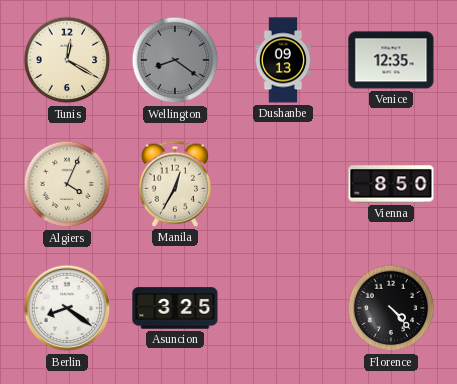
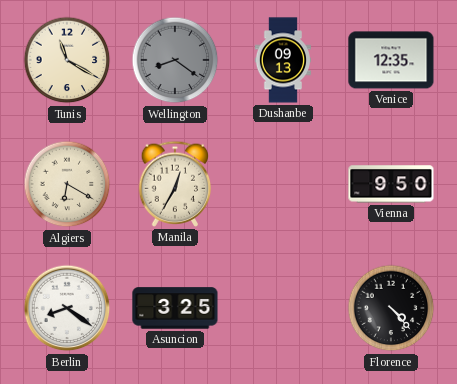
Tunis: 12:20 -> 11:20 (67, 60)
Algiers: 4:04 -> 6:20 (67, 184)
Vienna: 8:50 -> 9:50 (391, 184)
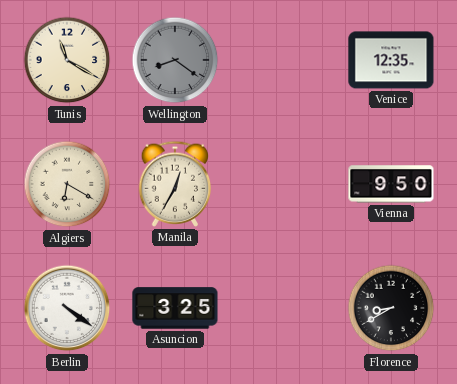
Dushanbe: 09:13 -> none (282, 60)
Berlin: 8:21 -> 4:21 (67, 308)
Florence: 4:23 -> 8:40 (391, 308)
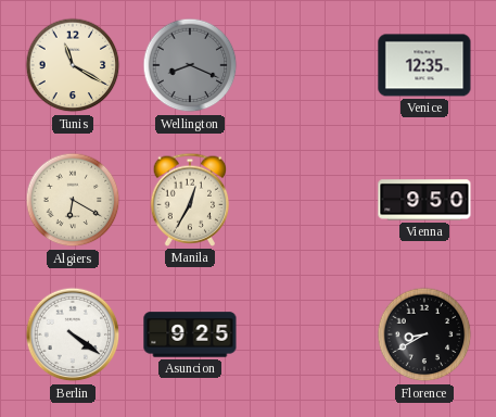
Wellington: 8:21 -> 8:19 (190, 65)
Asuncion: 3:25 -> 9:25 (190, 334)
